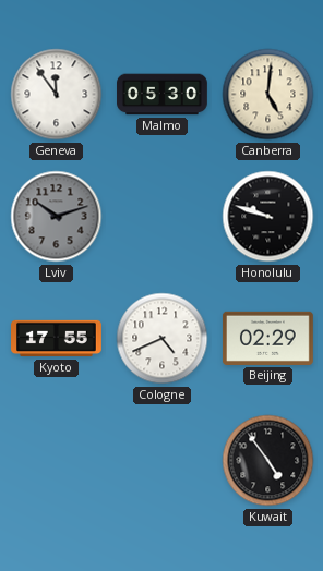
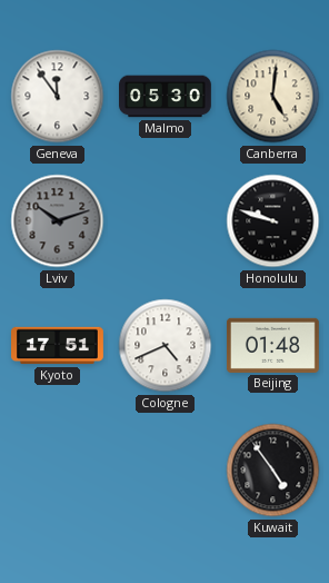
Kyoto: 17:55 -> 17:51 (58, 346)
Beijing: 02:29 -> 01:48 (272, 345)
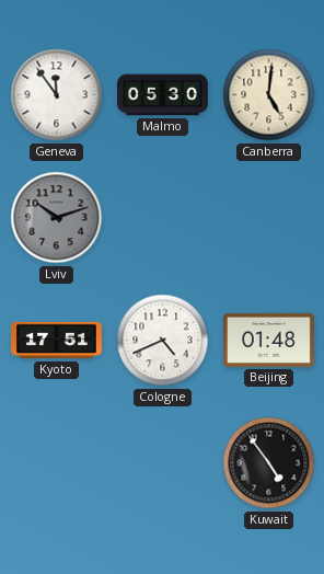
Honolulu: 9:48 -> none (273, 221)
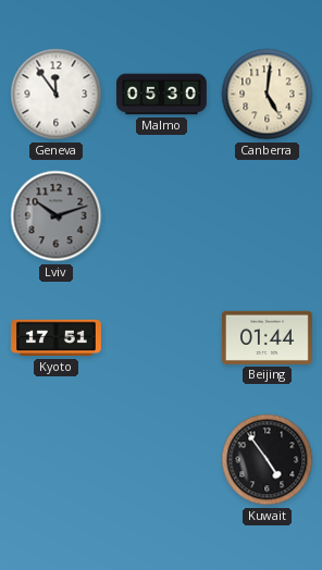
Cologne: 4:41 -> none (163, 341)
Beijing: 01:48 -> 01:44 (267, 337)
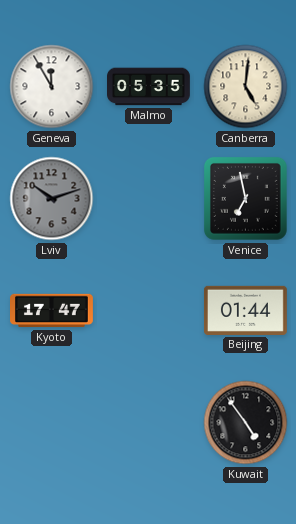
Geneva: 11:54 -> 11:55 (52, 87)
Malmo: 05:30 -> 05:35 (149, 87)
Venice: none -> 6:58 (245, 198)
Kyoto: 17:51 -> 17:47 (52, 311)
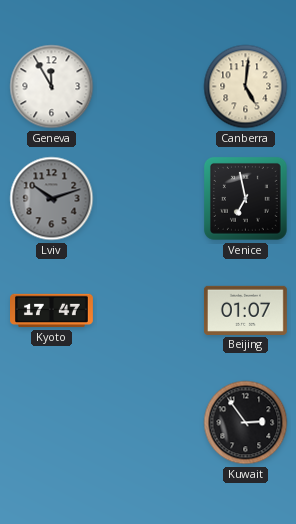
Malmo: 05:35 -> none (149, 87)
Beijing: 01:44 -> 01:07 (245, 310)
Kuwait: 4:54 -> 2:54 (246, 423)
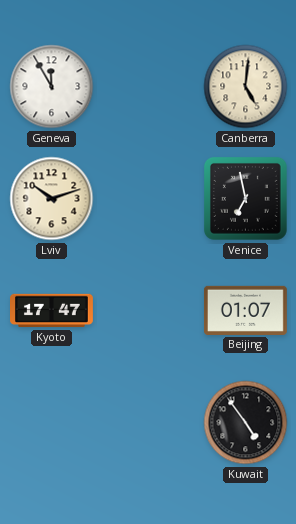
Lviv dial: grey -> cream (52, 199)
Kuwait: 2:54 -> 4:54 (246, 423)
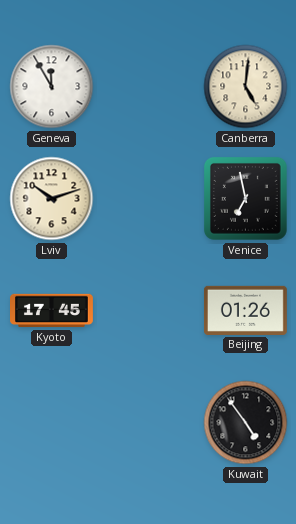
Kyoto: 17:47 -> 17:45 (52, 311)
Beijing: 01:07 -> 01:26 (245, 310)
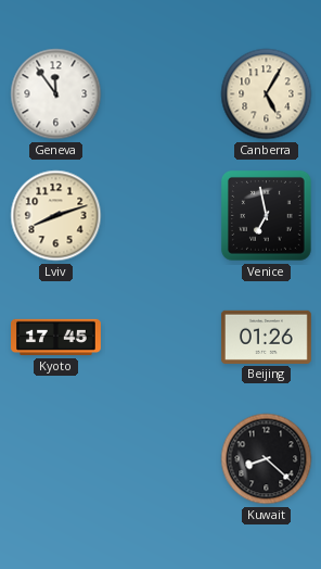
Geneva: 11:55 -> 11:54 (56, 94)
Canberra: 5:01 -> 5:05 (267, 94)
Lviv: 10:12 -> 8:12 (56, 216)
Kuwait: 4:54 -> 8:22 (267, 459)
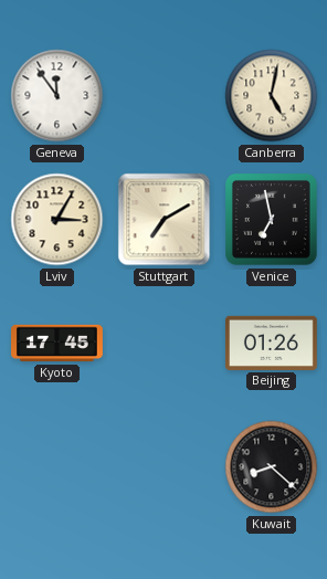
Canberra: 5:05 -> 5:02 (272, 96)
Lviv: 8:12 -> 3:05 (57, 220)
Stuttgart: none -> 7:10 (165, 220)
